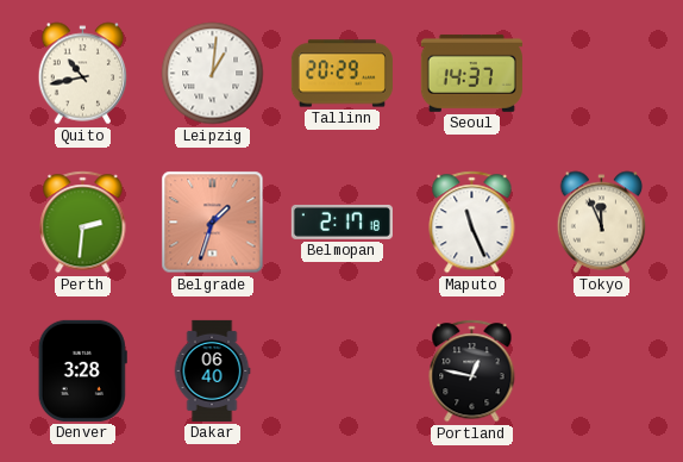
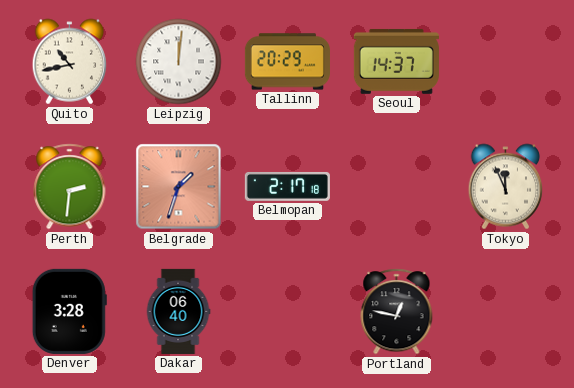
Leipzig: 1:01 -> 12:01 (179, 62)
Maputo: 11:26 -> none (472, 223)
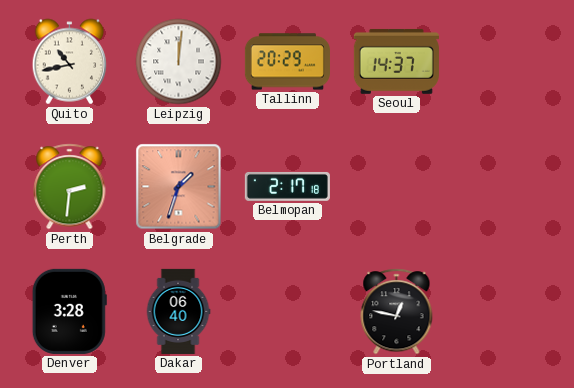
Tokyo: 11:56 -> none (506, 187)
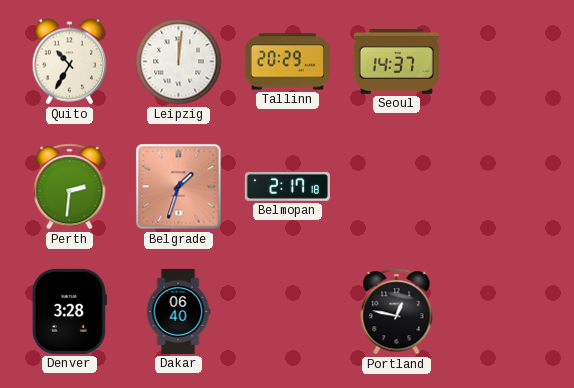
Quito: 10:43 -> 10:35 (70, 62)
